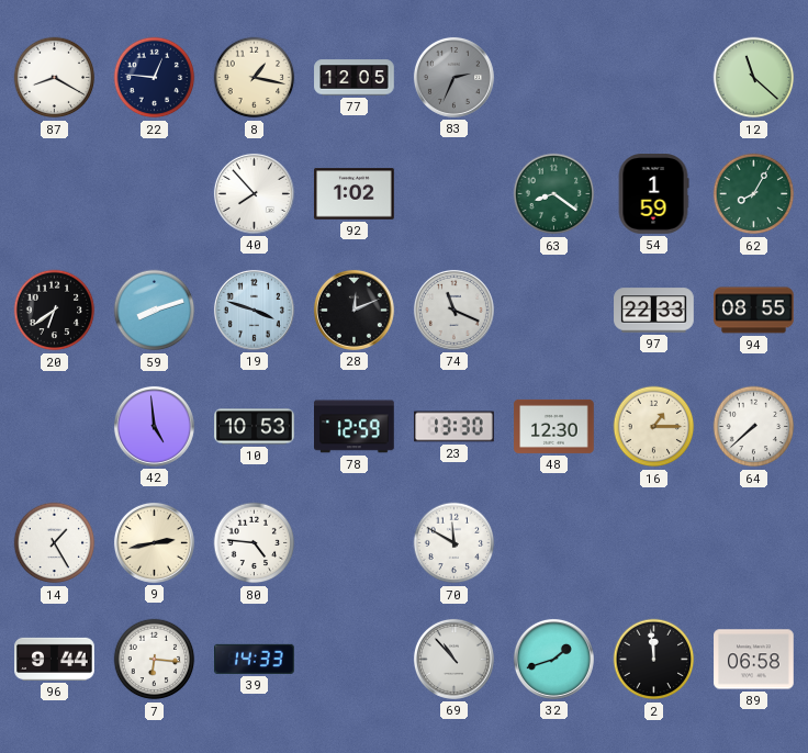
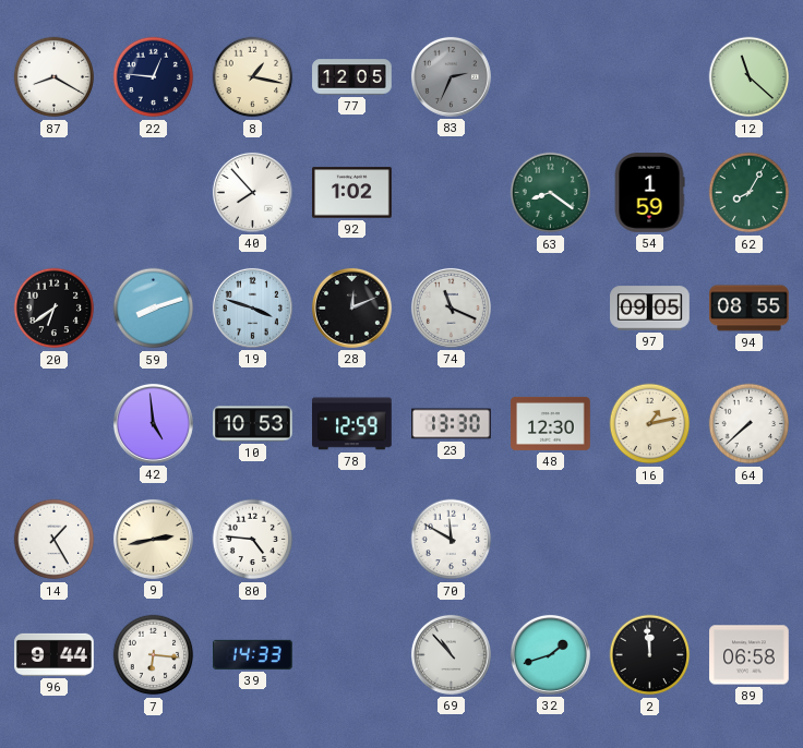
97: 22:33 -> 09:05 (650, 309)
16: 1:15 -> 1:13 (650, 424)
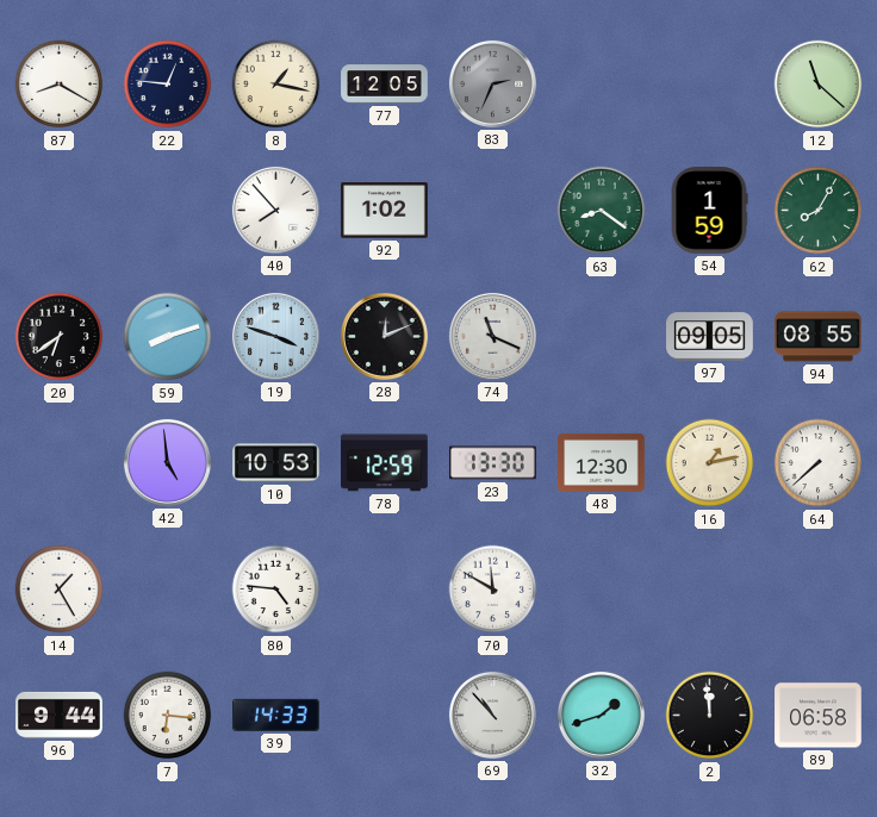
9: 2:43 -> none (153, 539)
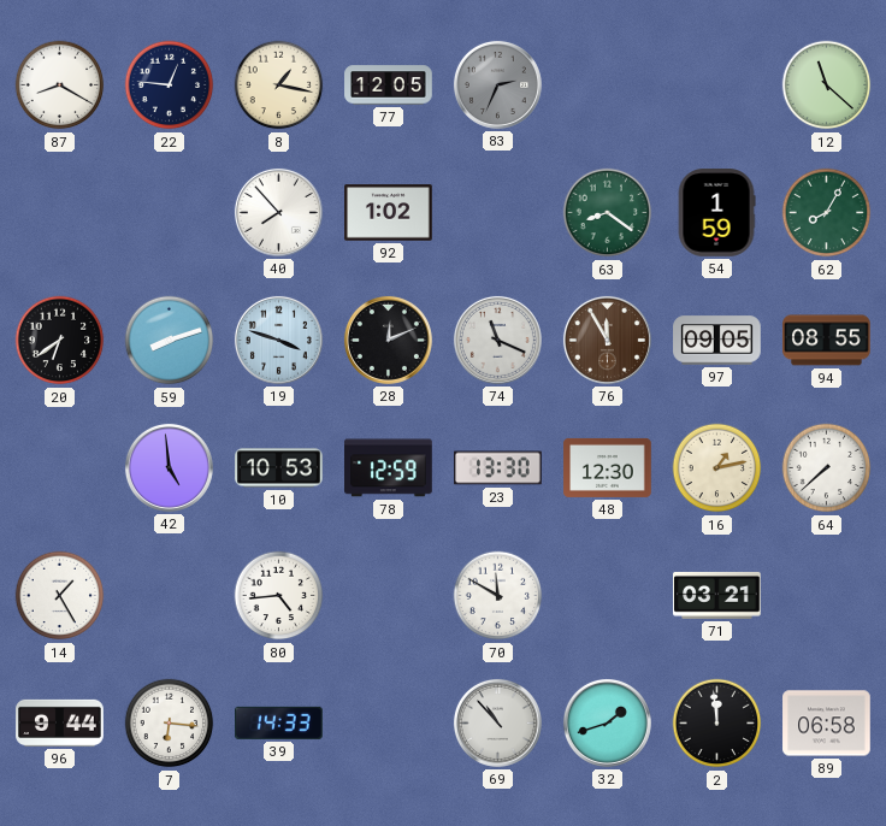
76: none -> 11:55 (607, 340)
80: 4:46 -> 4:44 (279, 596)
71: none -> 03:21 (717, 596)
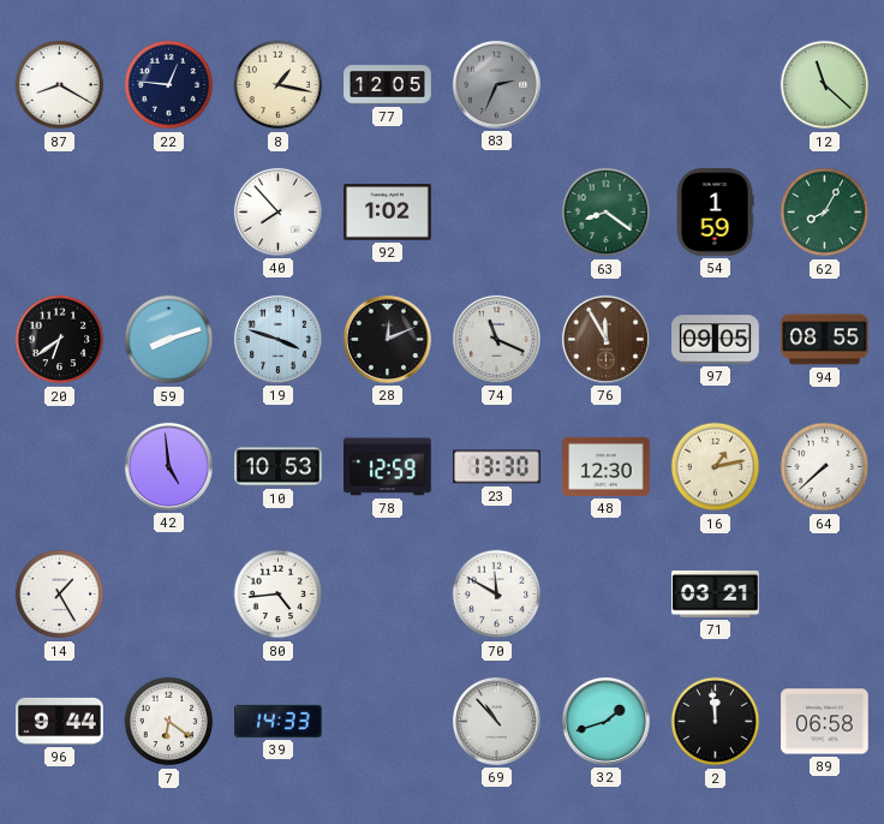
7: 6:16 -> 6:21 (169, 722)
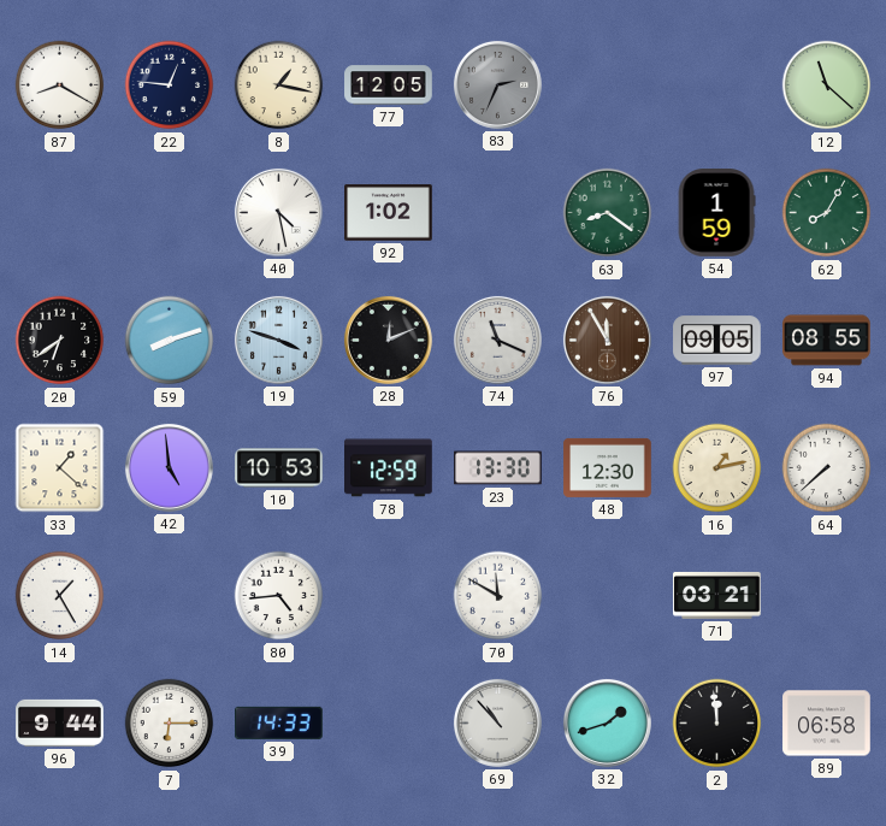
40: 7:53 -> 4:28 (278, 212)
33: none -> 1:22 (60, 468)
7: 6:21 -> 6:15 (170, 724)
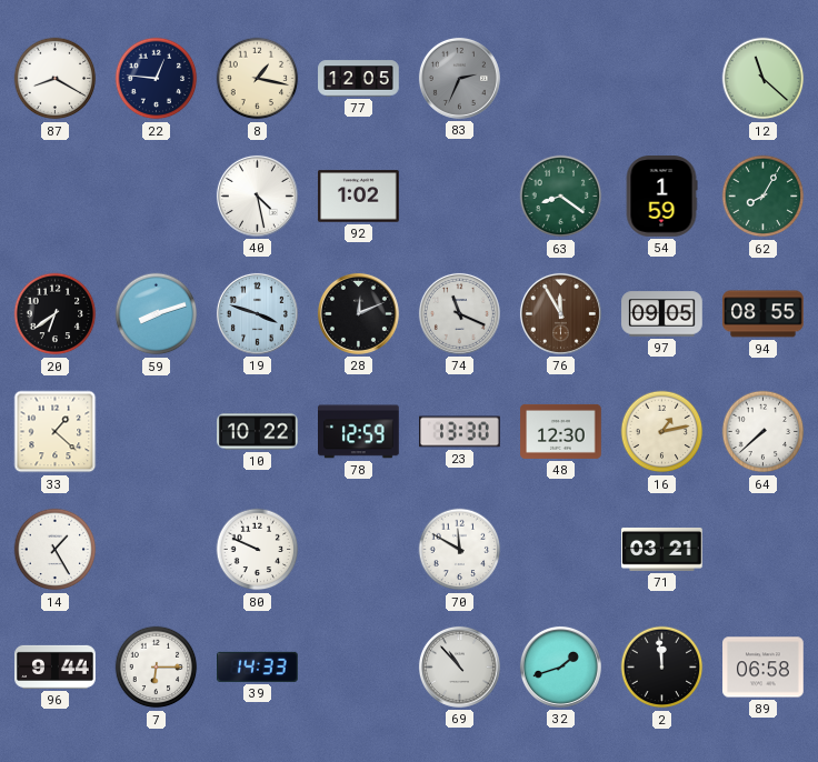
42: 4:59 -> none (169, 467)
10: 10:53 -> 10:22 (258, 432)
80: 4:44 -> 9:49 (258, 550)
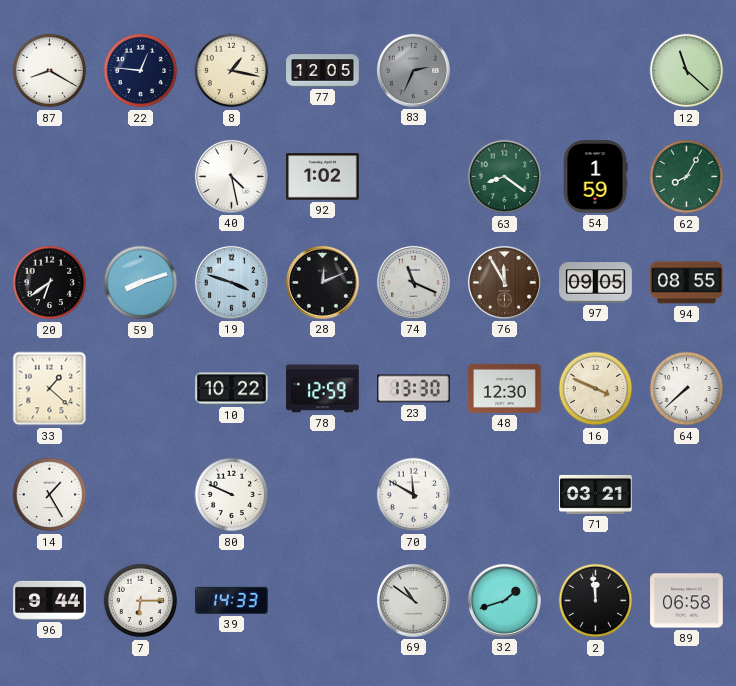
16: 1:13 -> 3:49 (596, 389)
69: 10:53 -> 10:51 (413, 600)
